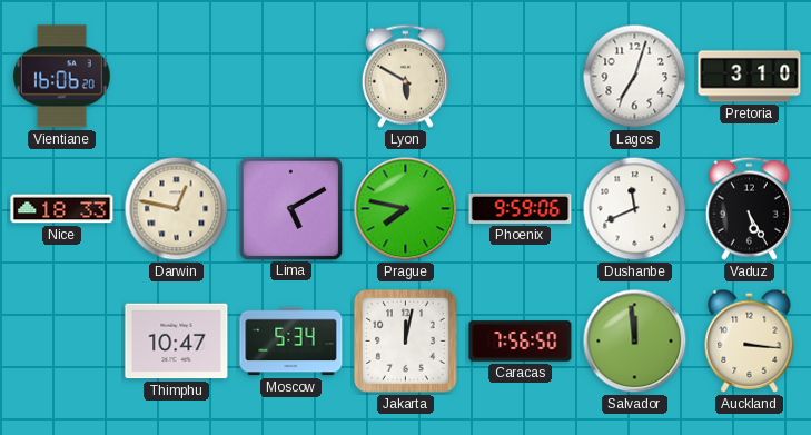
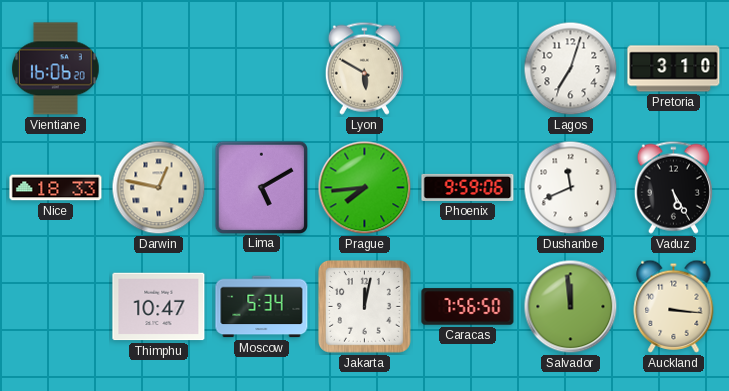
Prague: 7:47 -> 7:44 (365, 188)
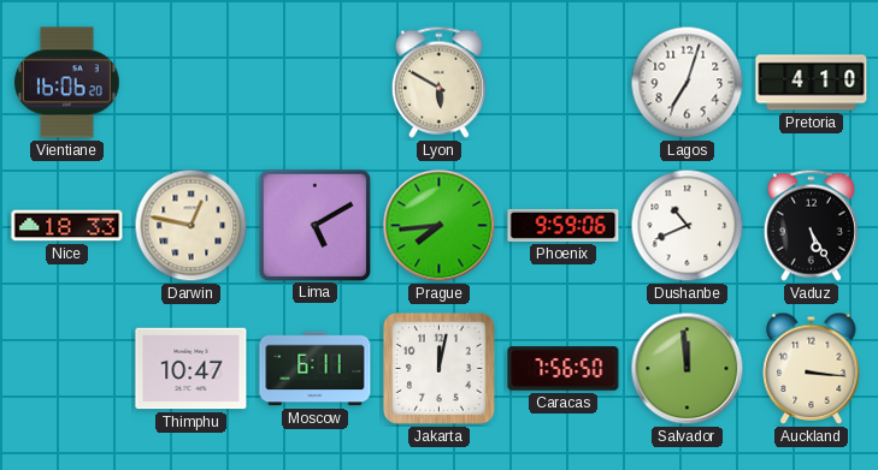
Pretoria: 3:10 -> 4:10 (812, 83)
Dushanbe: 11:41 -> 10:41 (688, 226)
Moscow: 5:34 -> 6:11 (316, 369)
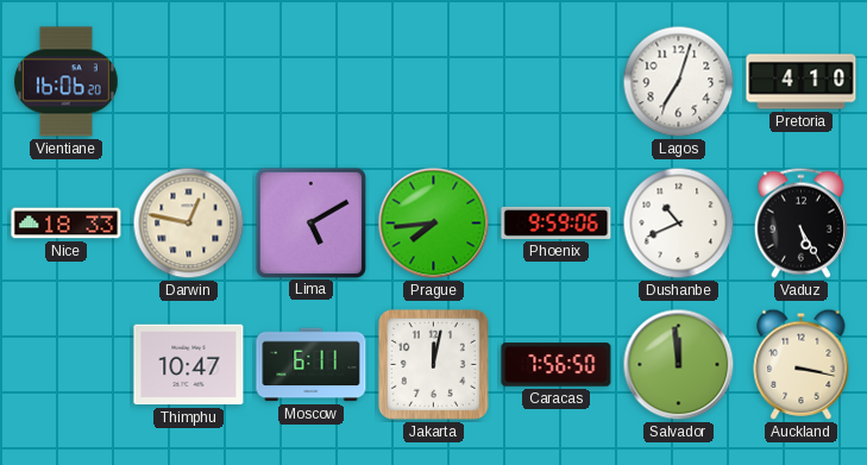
Lyon: 5:50 -> none (438, 82)
Auckland: 3:16 -> 3:17 (802, 364)
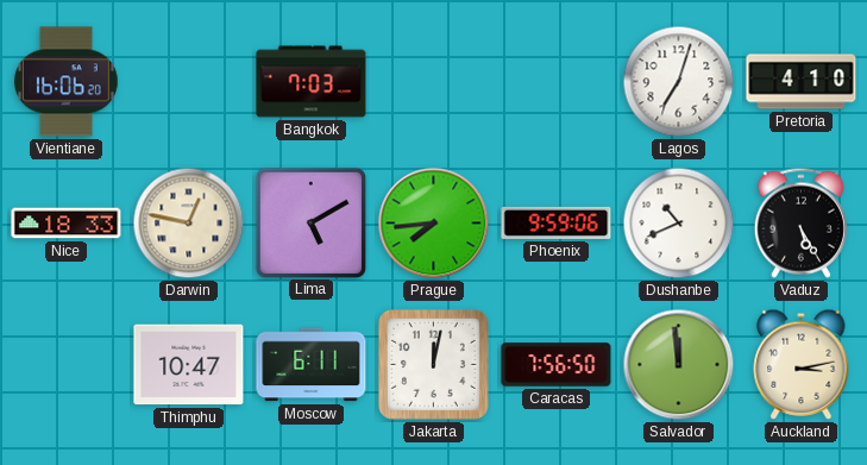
Bangkok: none -> 7:03 (312, 82)
Auckland: 3:17 -> 3:13 (802, 364)
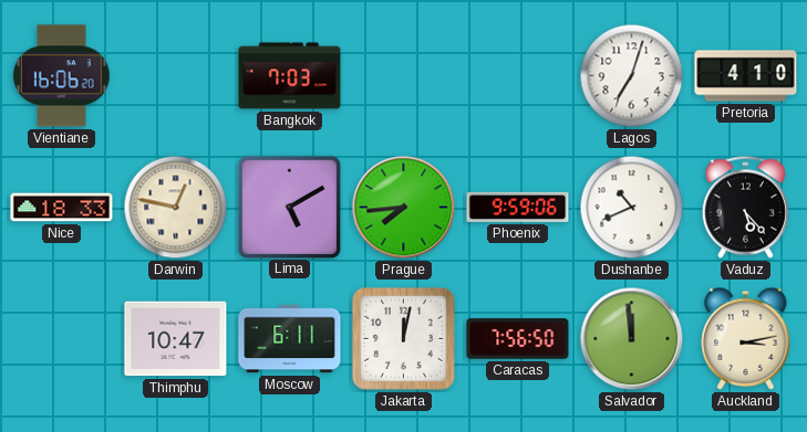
Vaduz: 5:25 -> 5:23 (745, 207)
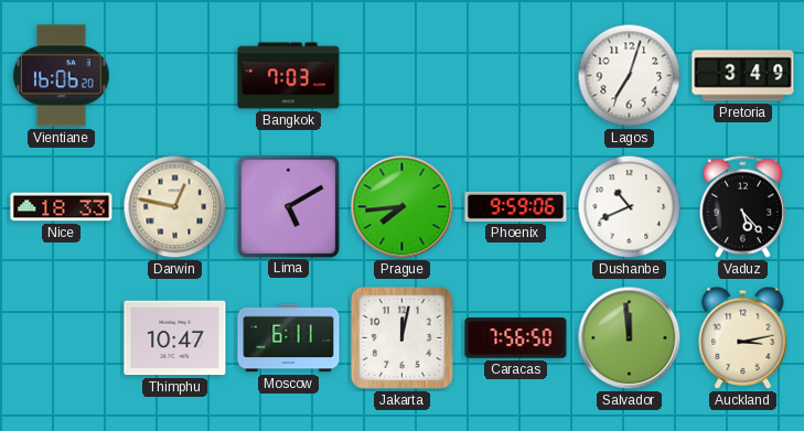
Pretoria: 4:10 -> 3:49 (743, 76)
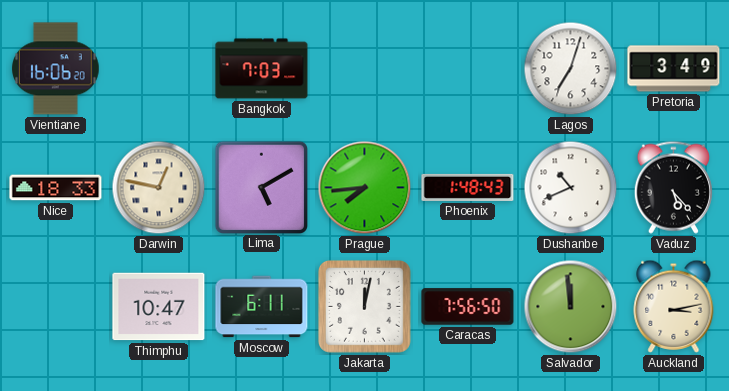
Phoenix: 9:59 -> 1:48 (468, 187)
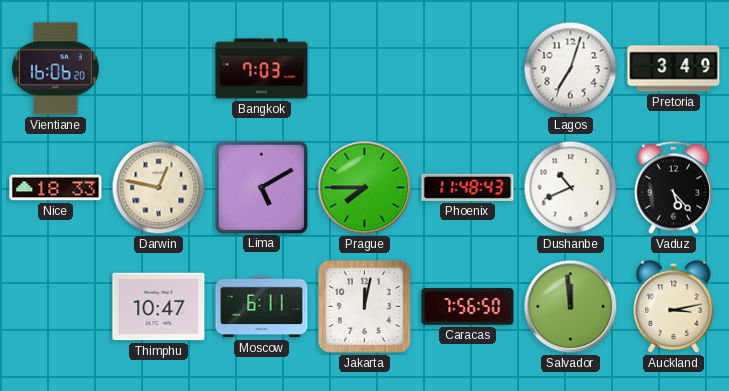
Prague: 7:44 -> 7:45 (365, 188)
Phoenix: 1:48 -> 11:48 (468, 187)
